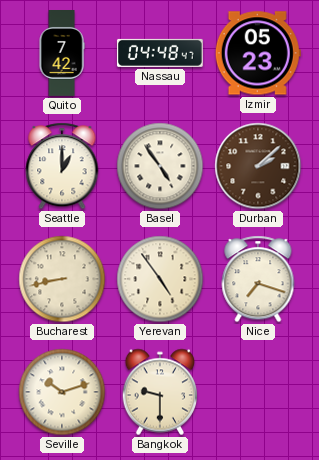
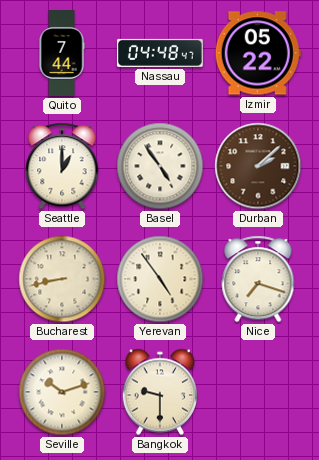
Quito: 7:42 -> 7:44 (62, 54)
Izmir: 05:23 -> 05:22 (258, 53)
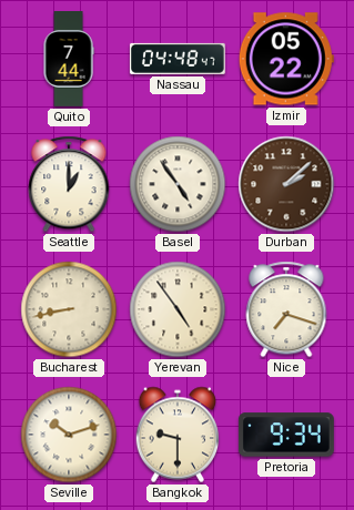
Pretoria: none -> 9:34 (286, 435)
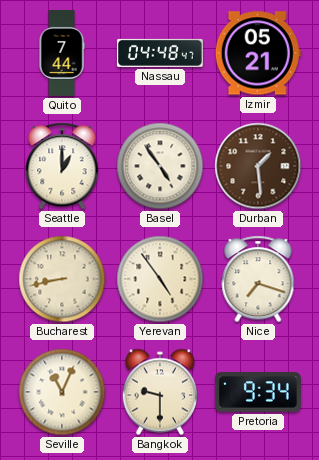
Izmir: 05:22 -> 05:21 (258, 53)
Durban: 2:08 -> 1:29 (258, 166)
Seville: 10:12 -> 11:04 (62, 392)
